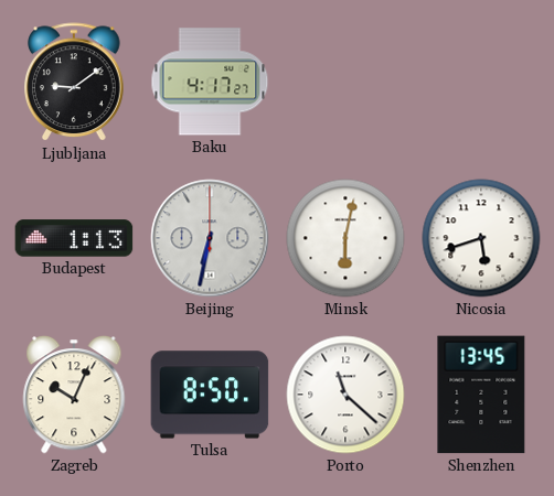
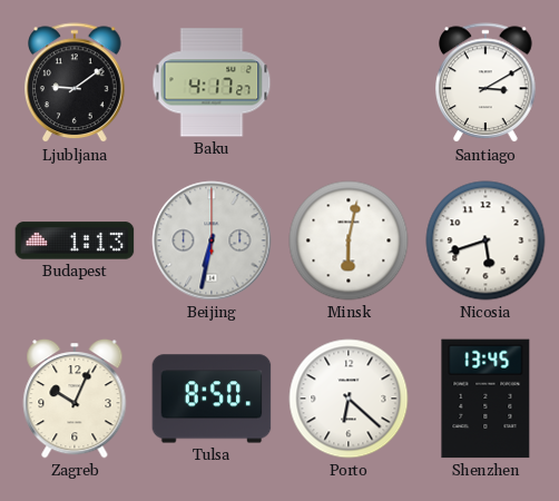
Santiago: none -> 3:10 (487, 83)
Porto: 11:22 -> 6:22 (349, 399)
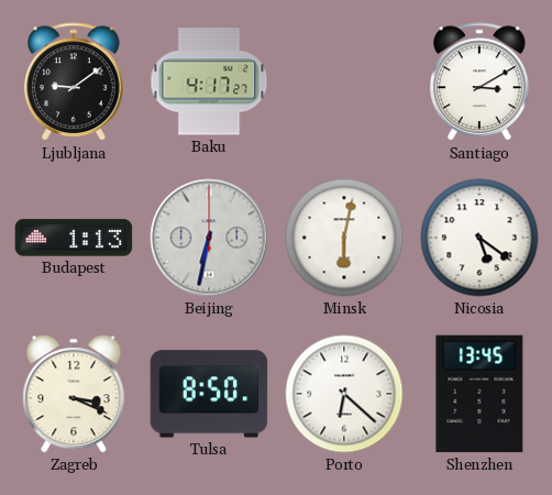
Nicosia: 5:42 -> 5:21 (479, 238)
Zagreb: 10:04 -> 3:19 (74, 395)
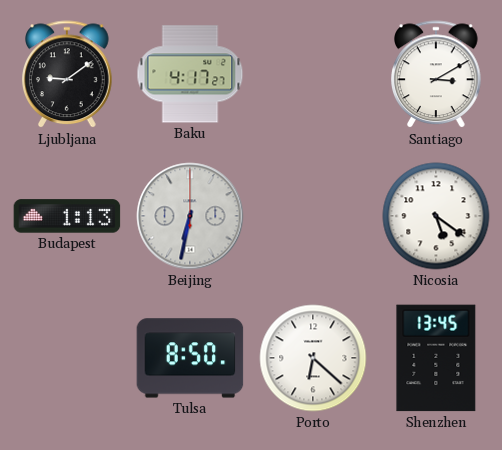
Minsk: 6:02 -> none (344, 238)
Zagreb: 3:19 -> none (74, 395)
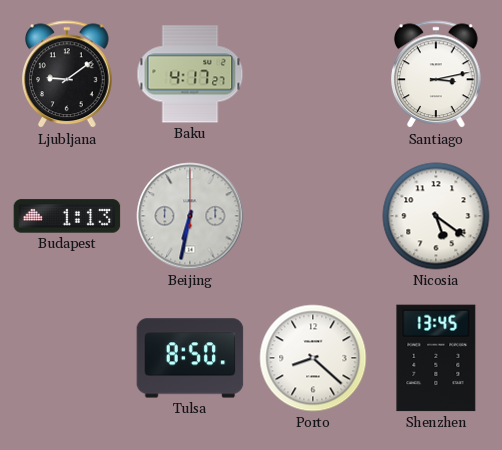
Santiago: 3:10 -> 3:13 (437, 75)
Porto: 6:22 -> 8:22 (313, 358)
